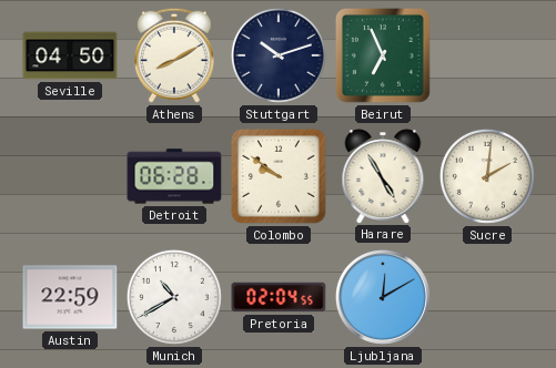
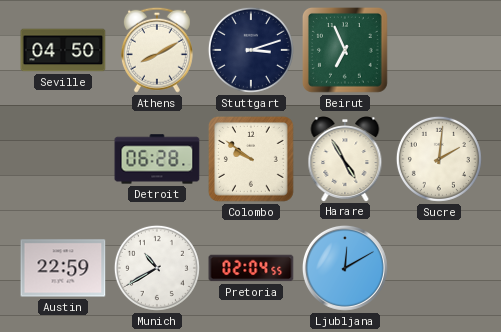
Stuttgart: 10:12 -> 3:12 (251, 50)
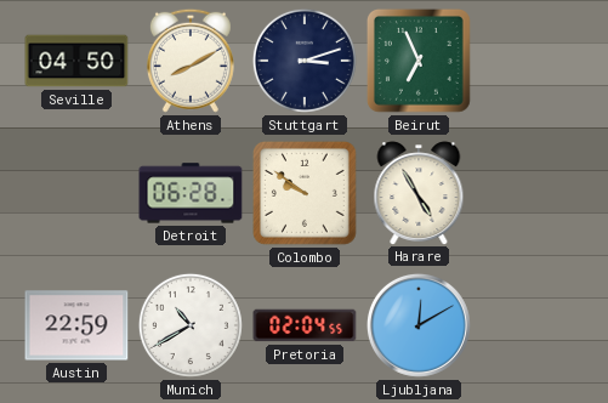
Sucre: 2:01 -> none (439, 159)
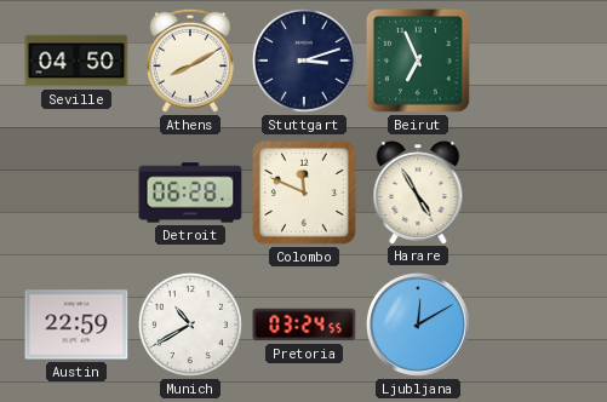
Colombo: 9:51 -> 11:49 (304, 193)
Pretoria: 02:04 -> 03:24 (304, 325)
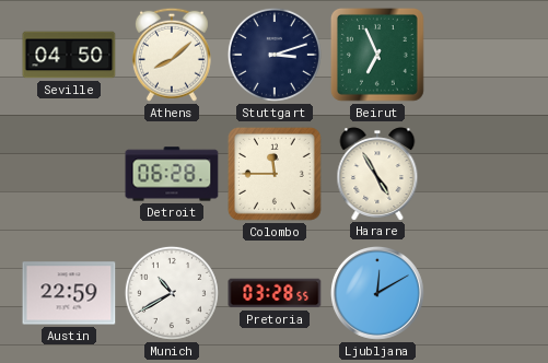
Athens: 8:10 -> 8:08 (172, 55)
Colombo: 11:49 -> 11:45 (275, 174)
Pretoria: 03:24 -> 03:28 (275, 293)
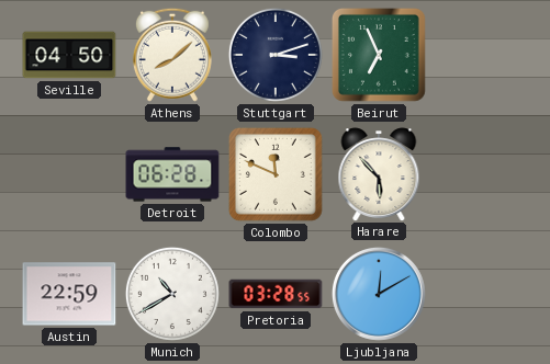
Colombo: 11:45 -> 11:49 (276, 174)
Harare: 4:55 -> 5:53 (379, 174)
